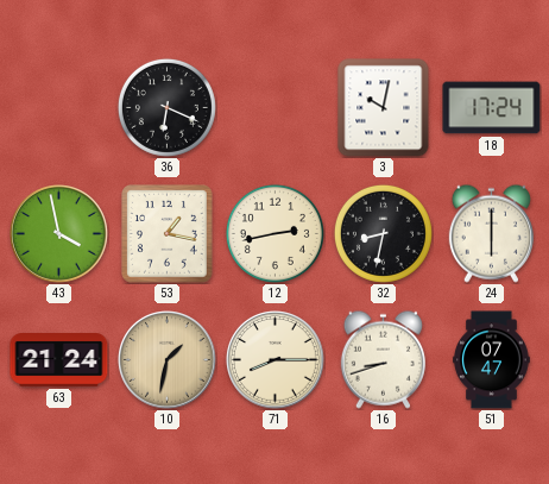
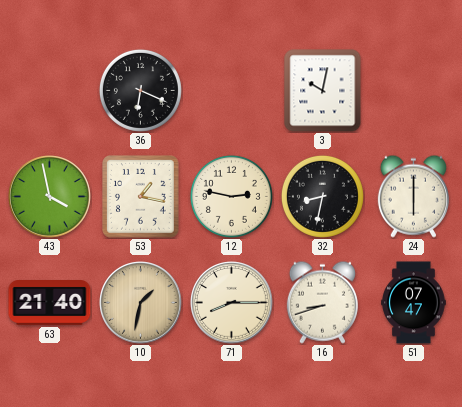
18: 17:24 -> none (492, 108)
12: 2:43 -> 2:47 (231, 196)
63: 21:24 -> 21:40 (50, 303)
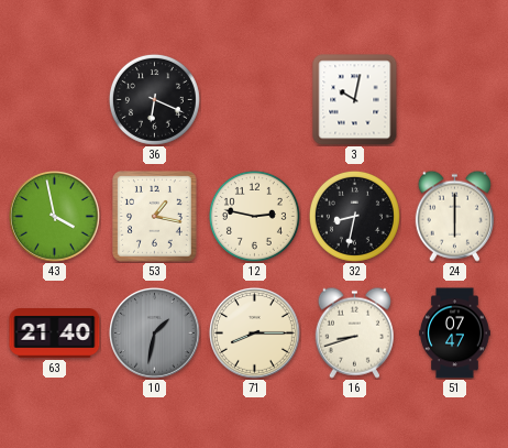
10 dial: champagne -> grey (155, 334)
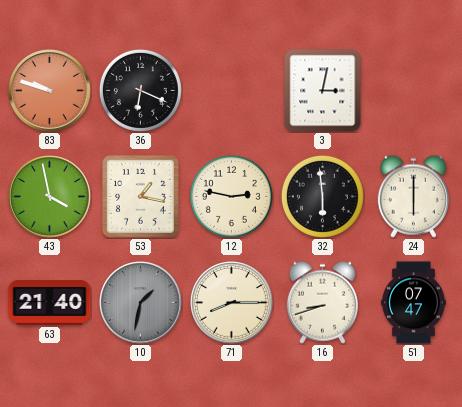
83: none -> 9:48 (50, 91)
3: 10:02 -> 3:02 (323, 91)
32: 8:32 -> 5:59 (322, 196)
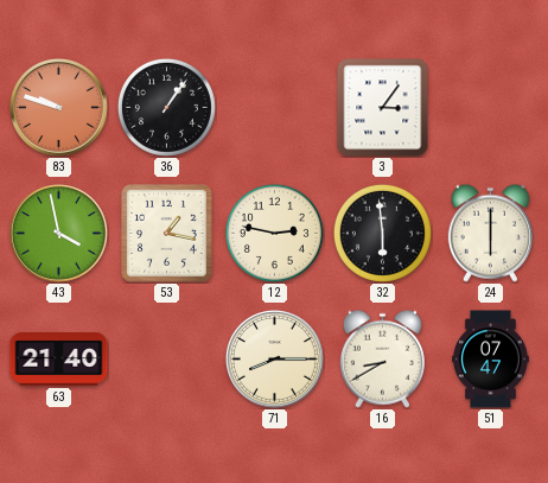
36: 6:19 -> 1:06 (166, 107)
3: 3:02 -> 3:06 (383, 108)
10: 1:32 -> none (141, 303)
16: 8:42 -> 8:40 (382, 358)
